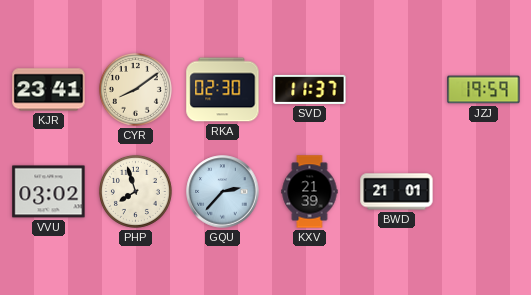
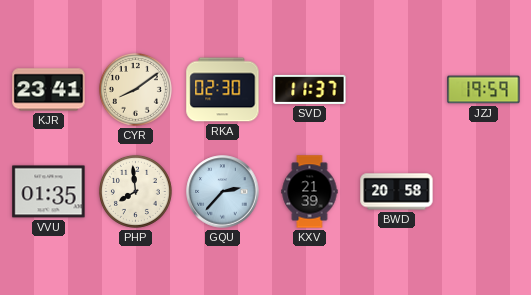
VVU: 03:02 -> 01:35 (49, 192)
PHP: 7:57 -> 7:59 (135, 191)
BWD: 21:01 -> 20:58 (397, 192)
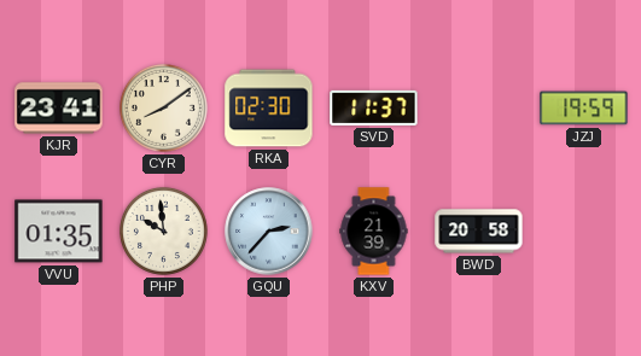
PHP: 7:59 -> 9:59 (163, 230)
